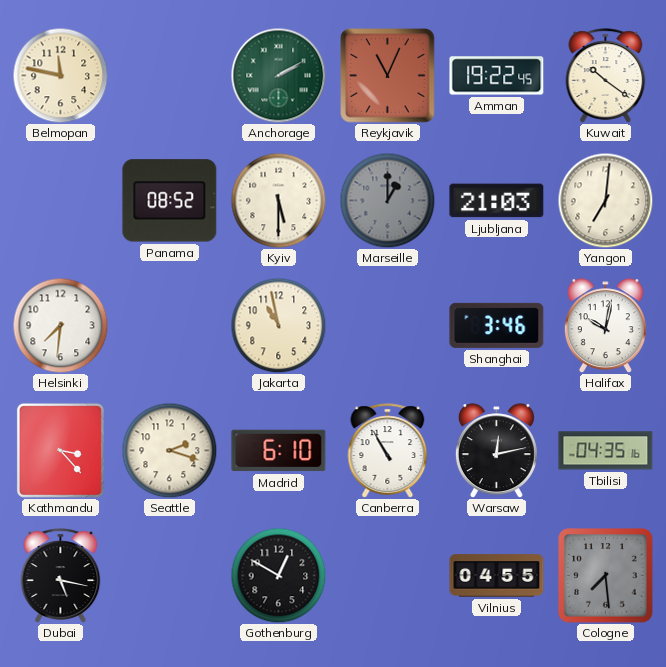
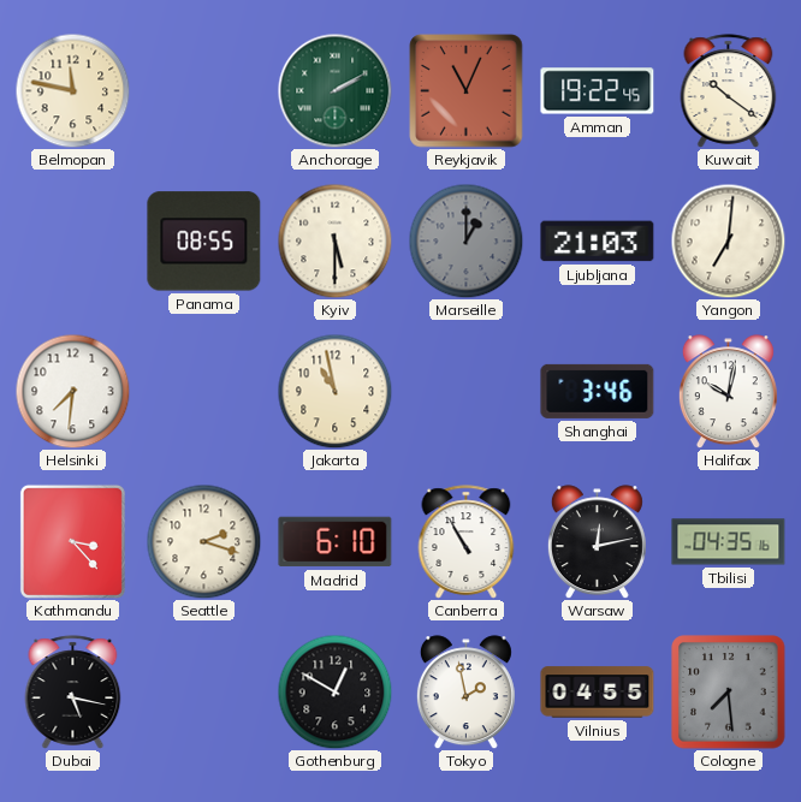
Panama: 08:52 -> 08:55 (204, 242)
Tokyo: none -> 1:58 (465, 693)
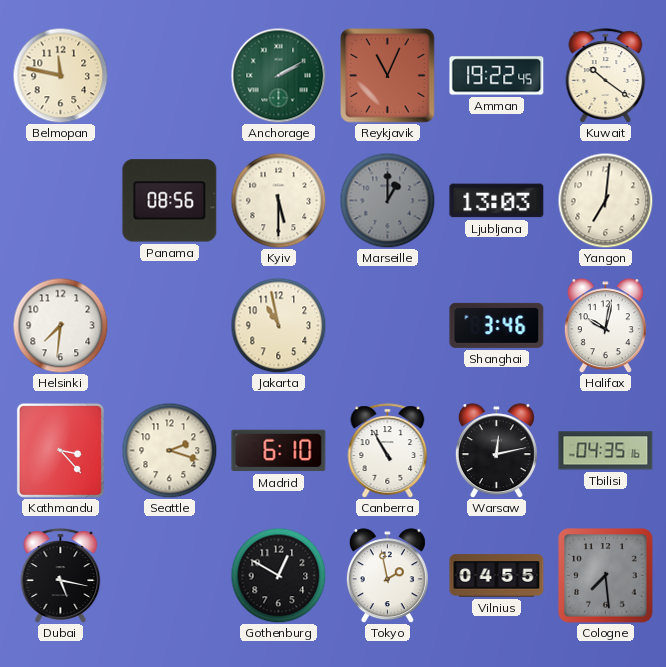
Panama: 08:55 -> 08:56 (170, 201)
Ljubljana: 21:03 -> 13:03 (497, 201)
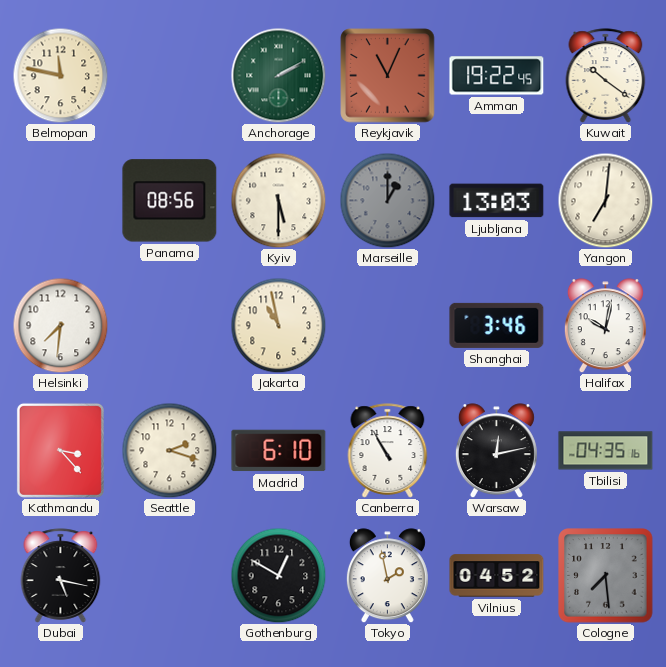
Vilnius: 04:55 -> 04:52 (497, 576)
